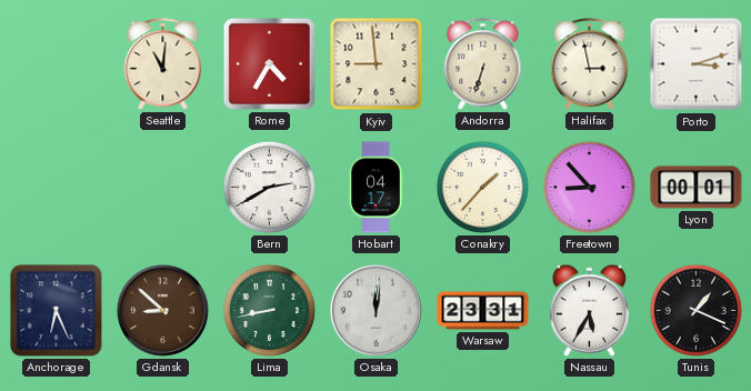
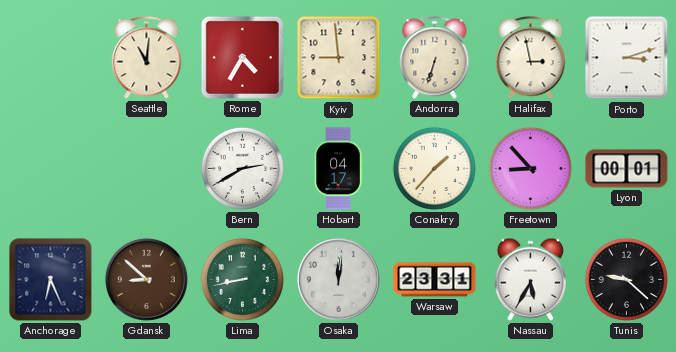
Tunis: 1:19 -> 9:22 (626, 279)
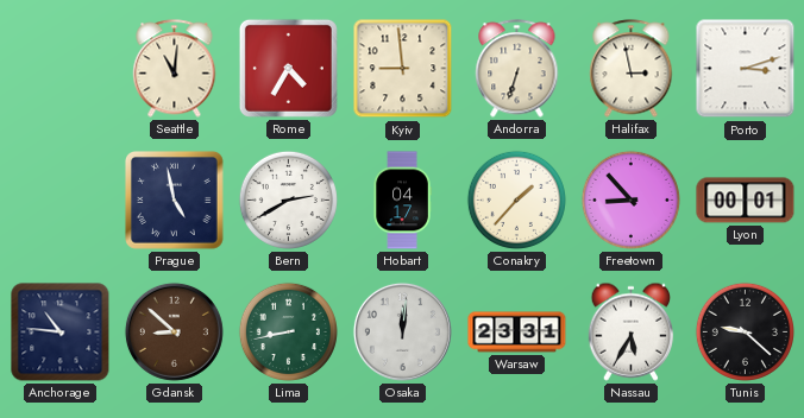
Prague: none -> 4:58 (175, 201)
Anchorage: 6:26 -> 10:46 (61, 332)
